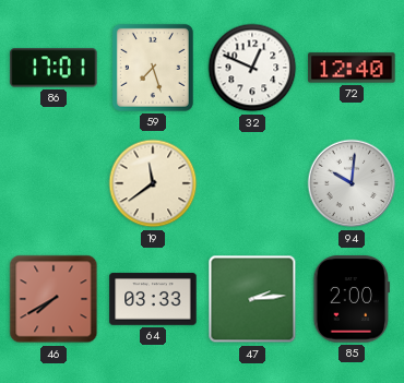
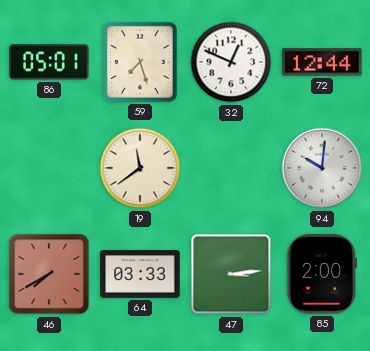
86: 17:01 -> 05:01 (49, 62)
72: 12:40 -> 12:44 (322, 62)
47: 2:14 -> 3:14 (231, 274)
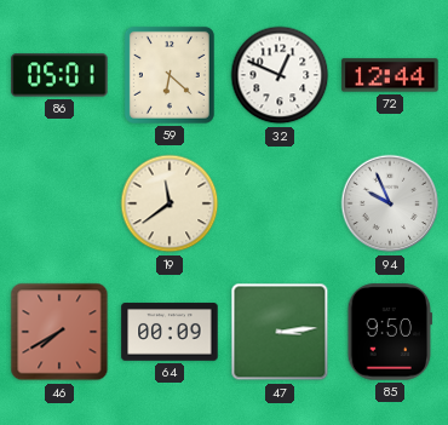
59: 7:27 -> 6:22 (170, 75)
94: 10:01 -> 9:56 (390, 203)
64: 03:33 -> 00:09 (170, 332)
85: 2:00 -> 9:50 (390, 332)
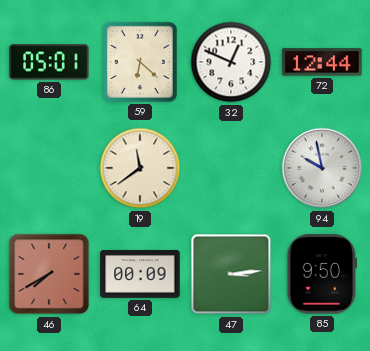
94: 9:56 -> 9:58 (322, 168)
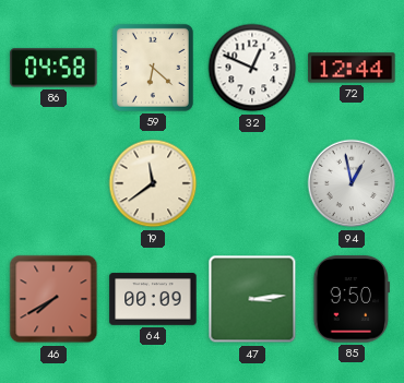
86: 05:01 -> 04:58 (54, 68)
94: 9:58 -> 12:58 (352, 183)
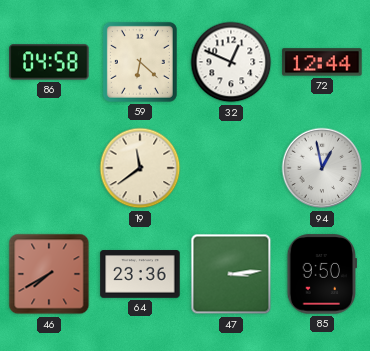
64: 00:09 -> 23:36 (140, 274)
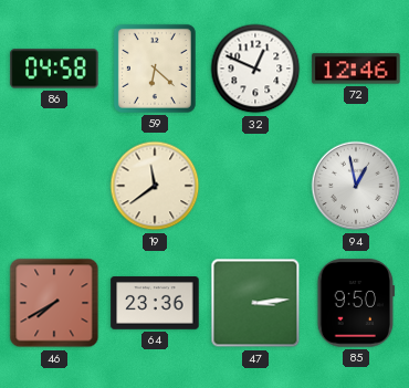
72: 12:44 -> 12:46 (356, 69)
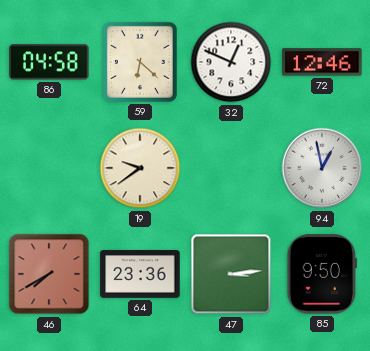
19: 11:39 -> 9:39 (140, 168)
